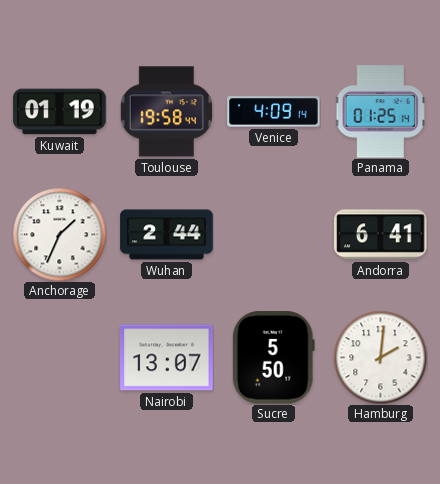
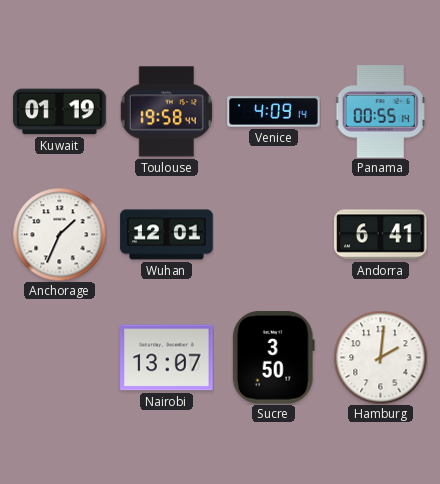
Panama: 01:25 -> 00:55 (381, 112)
Wuhan: 2:44 -> 12:01 (167, 235)
Sucre: 5:50 -> 3:50 (273, 358)
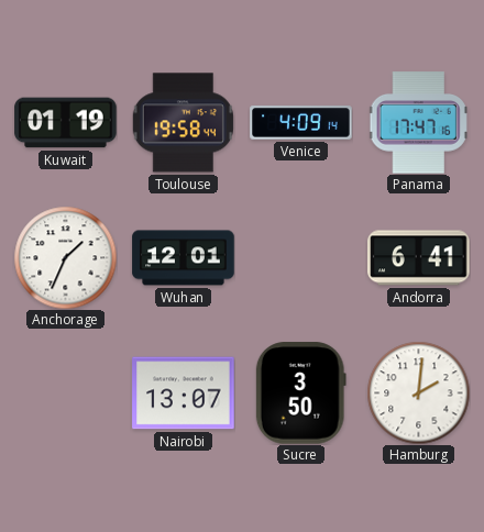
Panama: 00:55 -> 17:47 (419, 123)
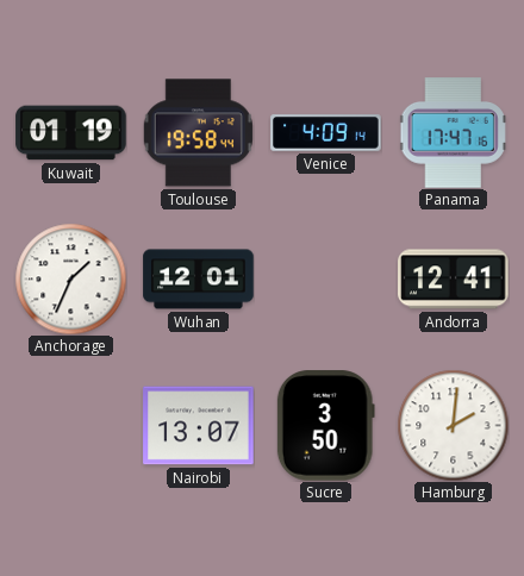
Andorra: 6:41 -> 12:41 (454, 280)
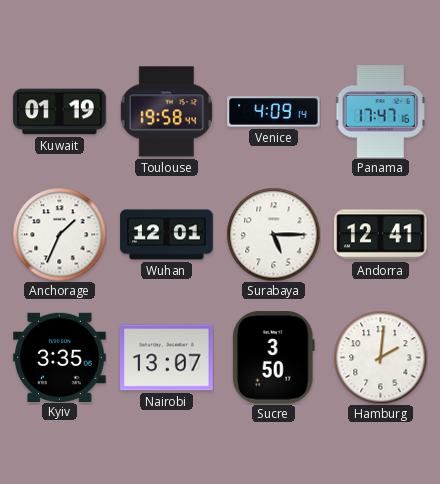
Surabaya: none -> 5:15 (273, 234)
Kyiv: none -> 3:35 (60, 357)
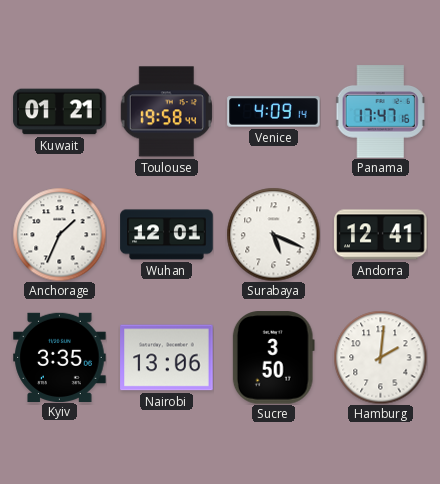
Kuwait: 01:19 -> 01:21 (60, 112)
Surabaya: 5:15 -> 5:19 (273, 234)
Nairobi: 13:07 -> 13:06 (167, 358)
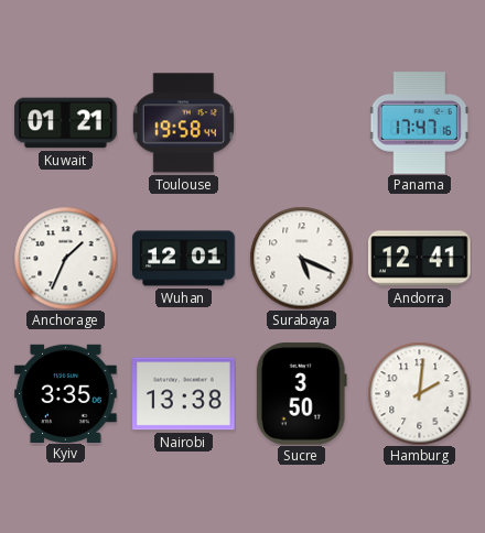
Venice: 4:09 -> none (274, 112)
Nairobi: 13:06 -> 13:38 (184, 394)
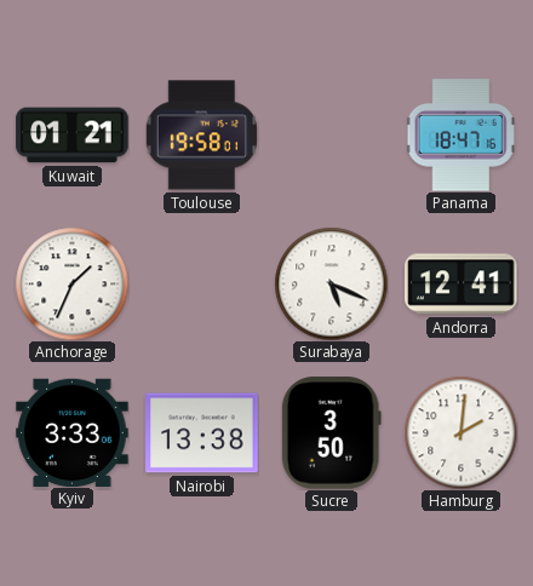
Toulouse: 19:58:44 -> 19:58:01 (201, 136)
Panama: 17:47 -> 18:47 (462, 136)
Wuhan: 12:01 -> none (184, 259)
Kyiv: 3:35 -> 3:33 (73, 432)
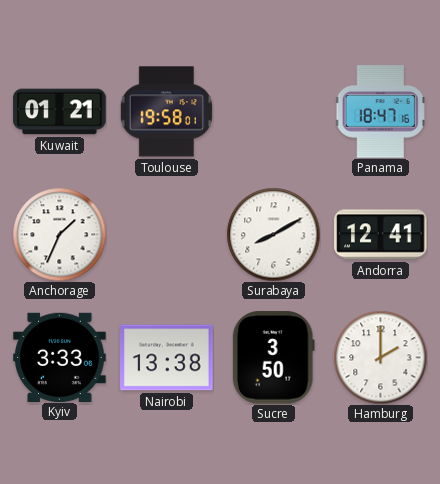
Surabaya: 5:19 -> 8:10 (273, 234)
Hamburg: 2:01 -> 2:00 (380, 357)
